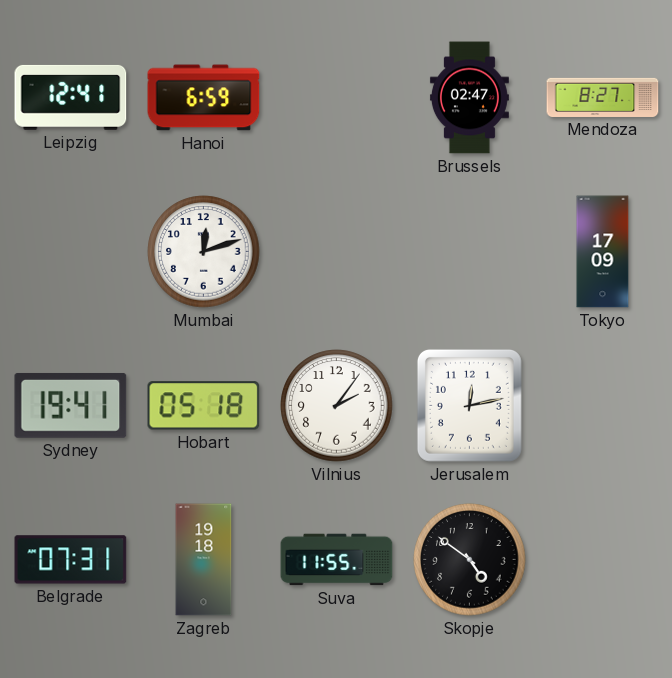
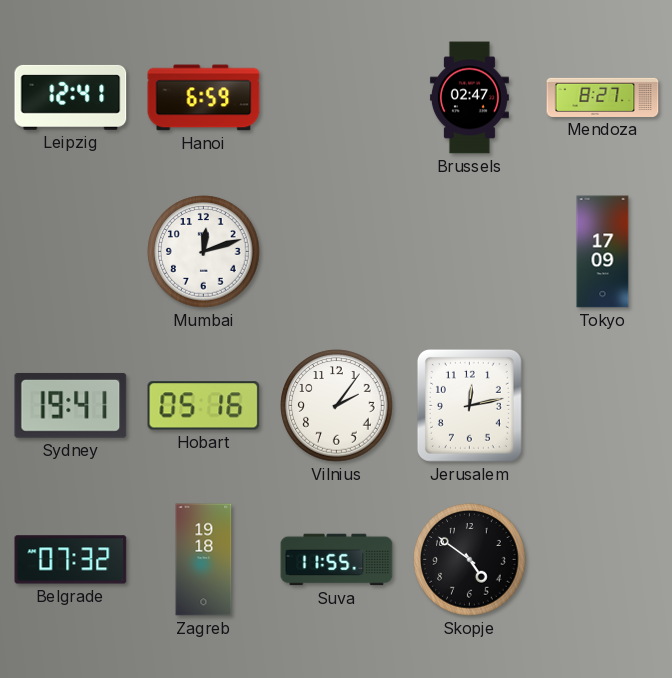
Hobart: 05:18 -> 05:16 (204, 406)
Belgrade: 07:31 -> 07:32 (71, 560)
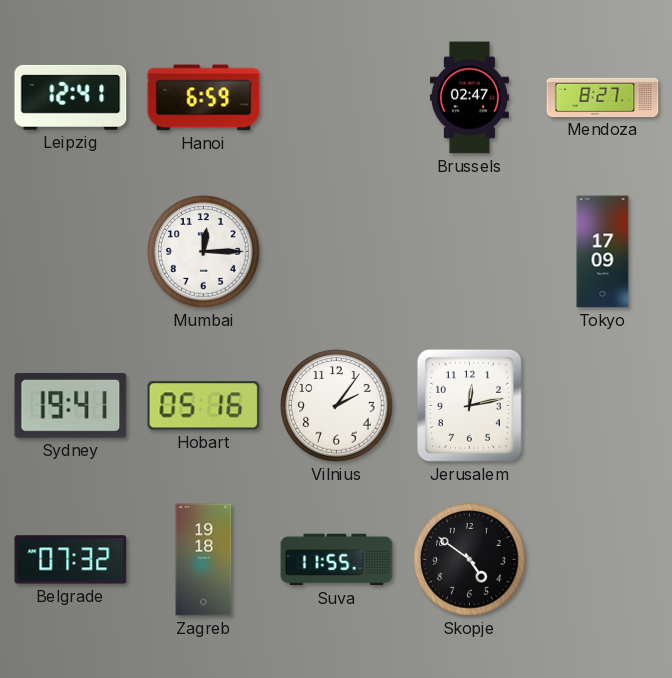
Mumbai: 12:12 -> 12:15 (204, 252)
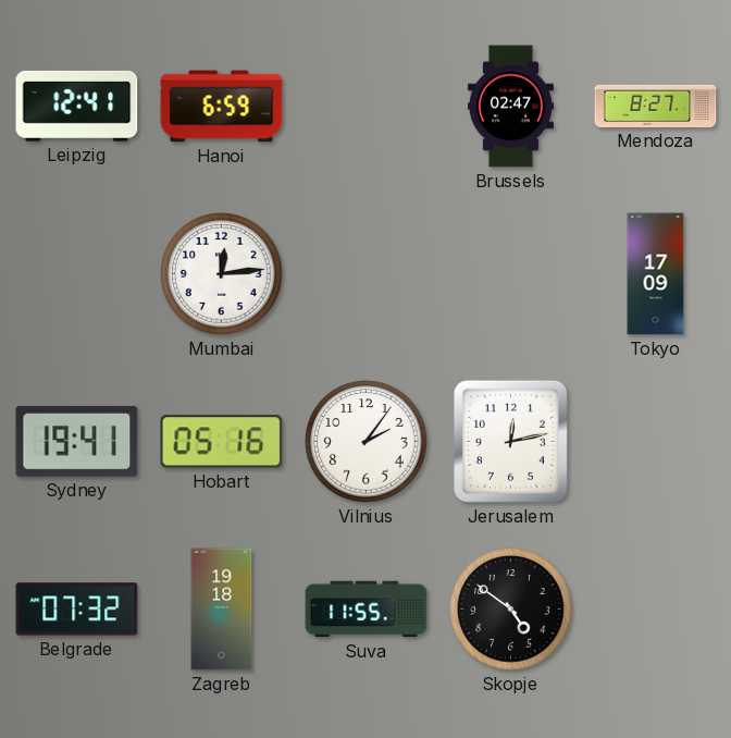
Mumbai: 12:15 -> 12:14 (222, 274)
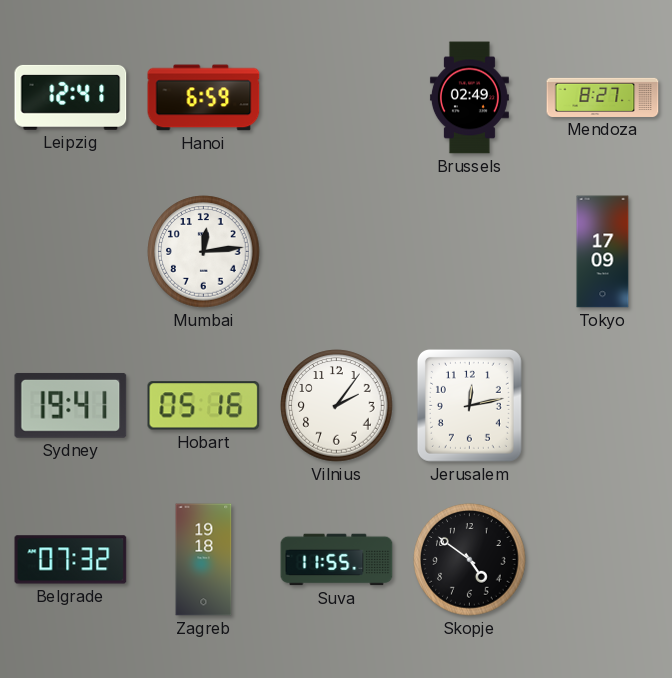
Brussels: 02:47 -> 02:49 (469, 98)
